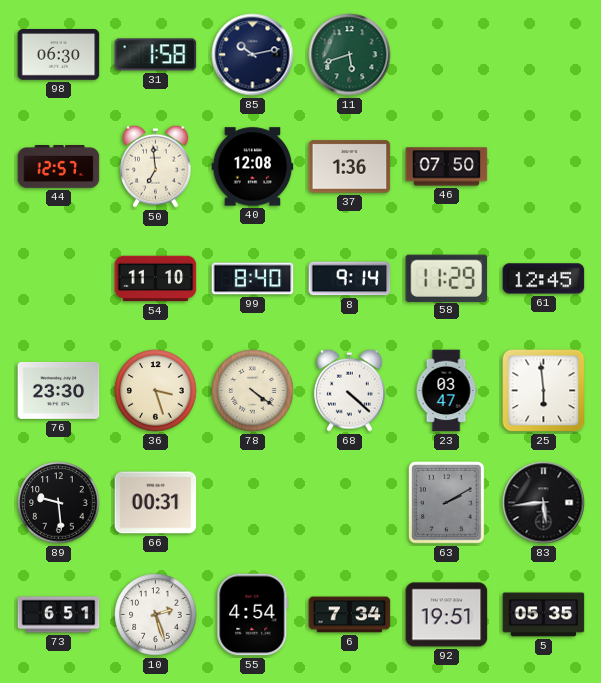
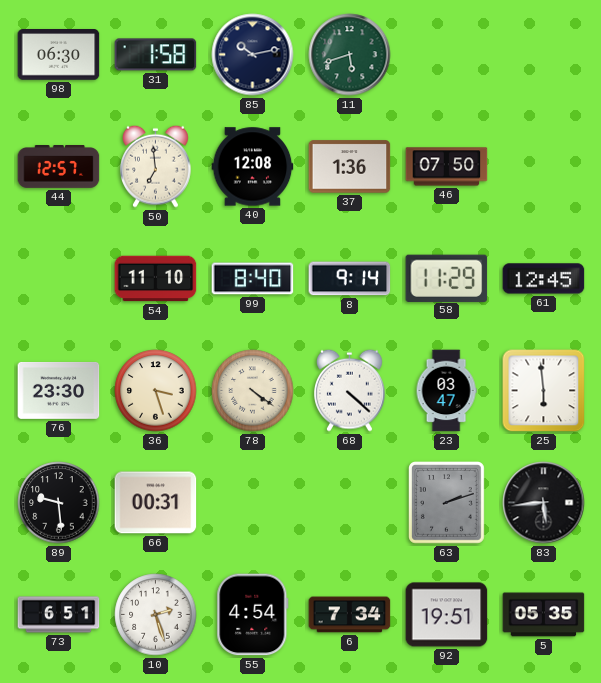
63: 2:10 -> 2:12 (447, 503)
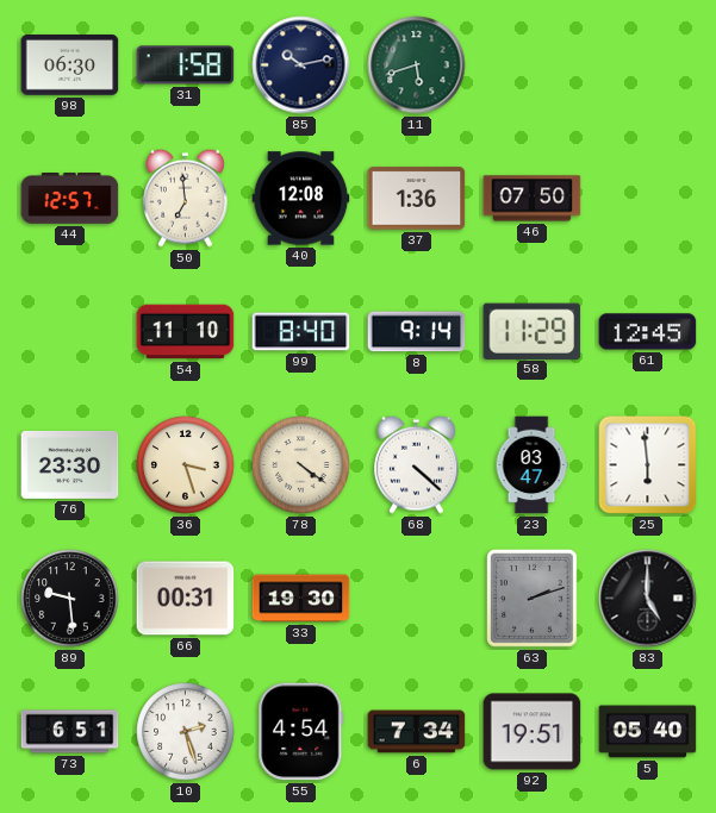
33: none -> 19:30 (301, 599)
83: 5:44 -> 5:00 (648, 599)
5: 05:35 -> 05:40 (648, 732)
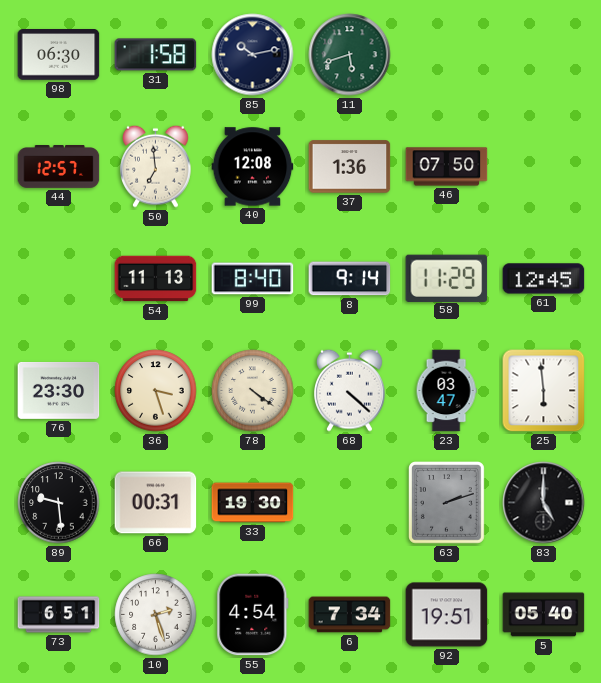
54: 11:10 -> 11:13 (156, 279)
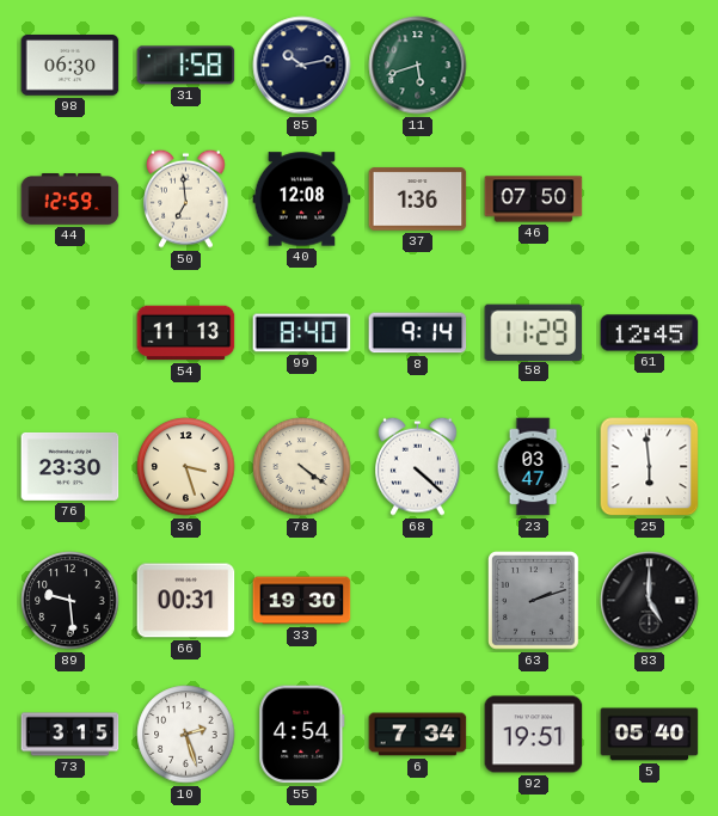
44: 12:57 -> 12:59 (70, 200)
73: 6:51 -> 3:15 (70, 735)
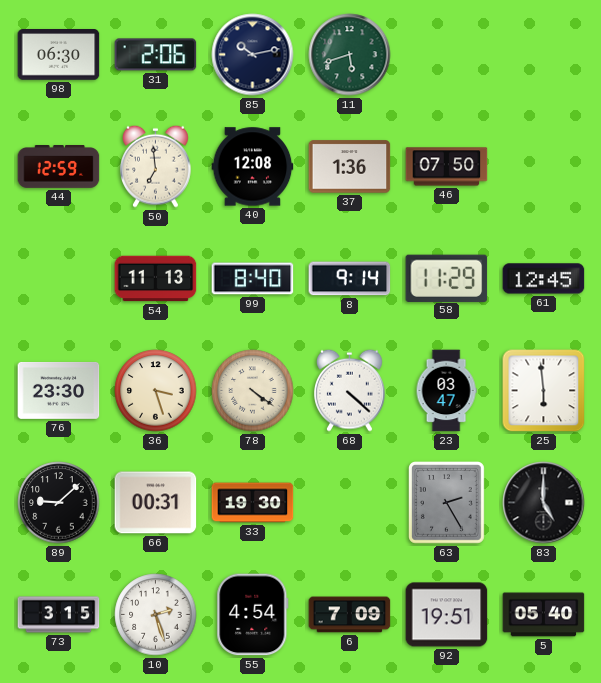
31: 1:58 -> 2:06 (156, 55)
89: 9:29 -> 9:08 (59, 503)
63: 2:12 -> 2:25 (447, 503)
6: 7:34 -> 7:09 (350, 615)
